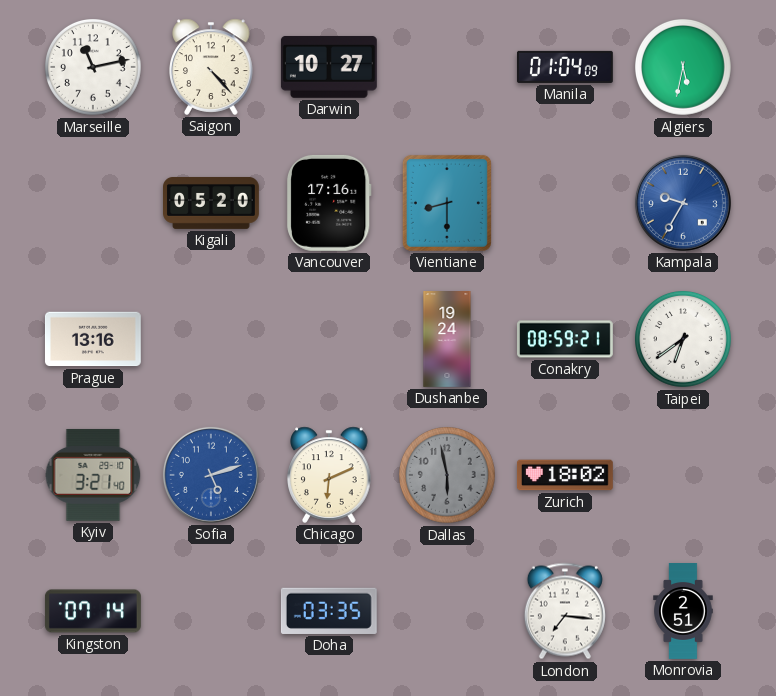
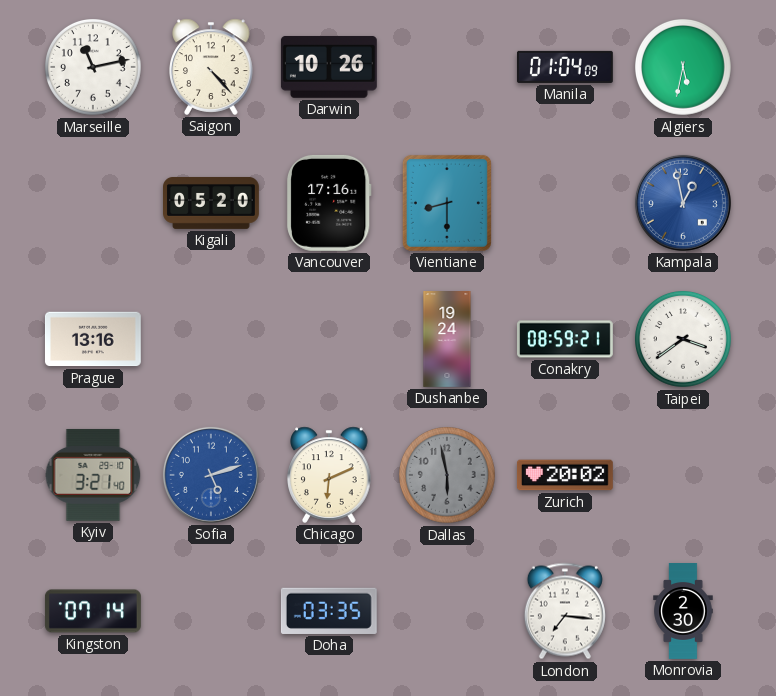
Darwin: 10:27 -> 10:26 (329, 67)
Kampala: 9:35 -> 12:58 (683, 203)
Taipei: 6:39 -> 3:39 (684, 340)
Zurich: 18:02 -> 20:02 (565, 475)
Monrovia: 2:51 -> 2:30 (683, 612)
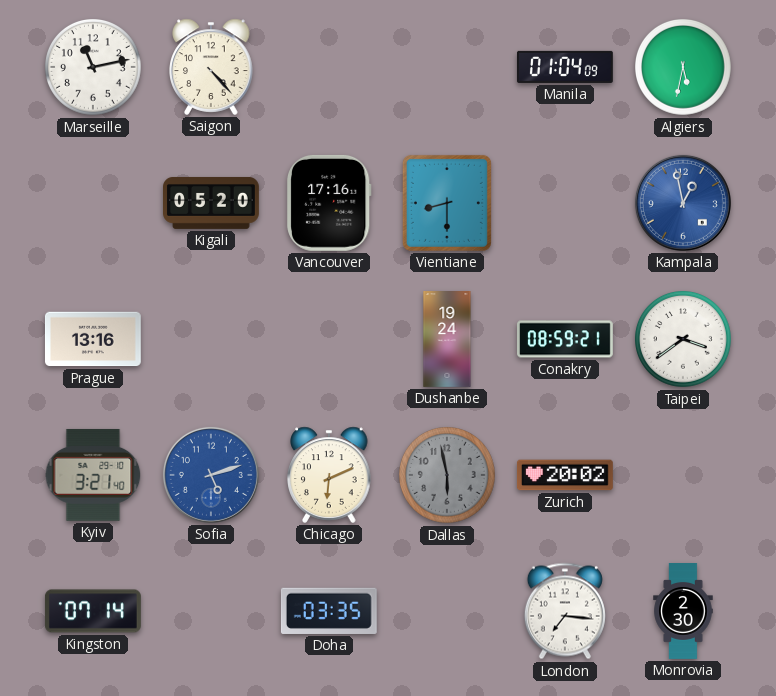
Darwin: 10:26 -> none (329, 67)
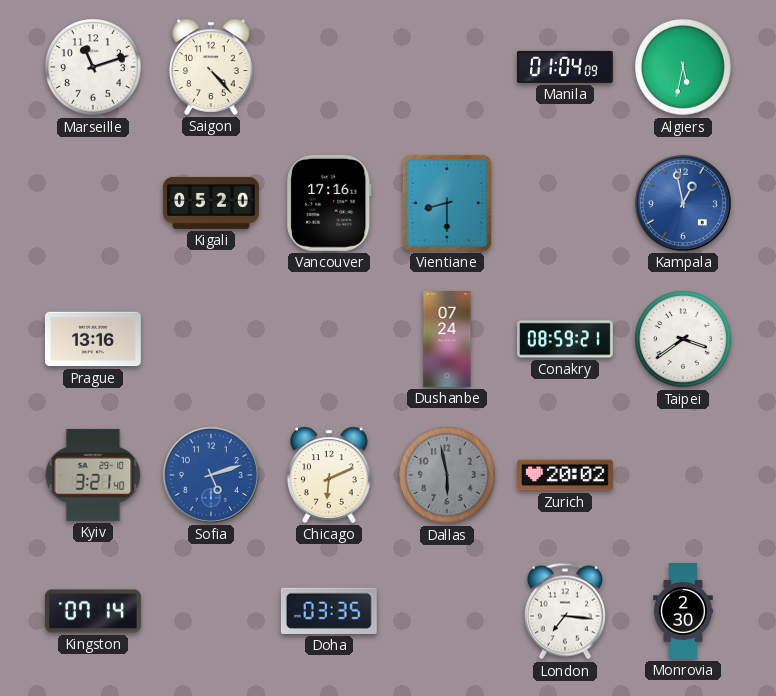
Marseille: 11:13 -> 11:12 (94, 68)
Dushanbe: 19:24 -> 07:24 (447, 340)
